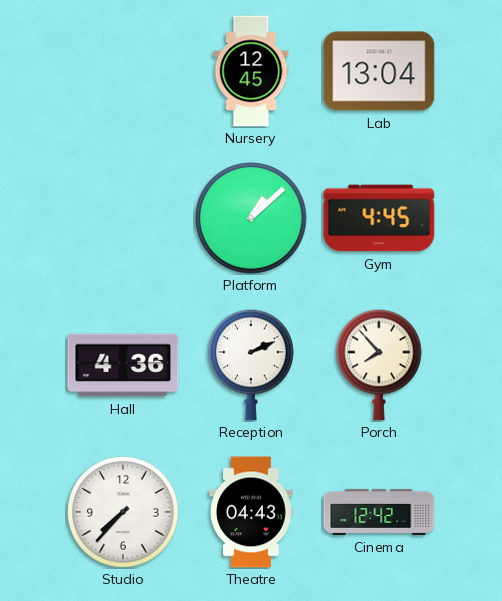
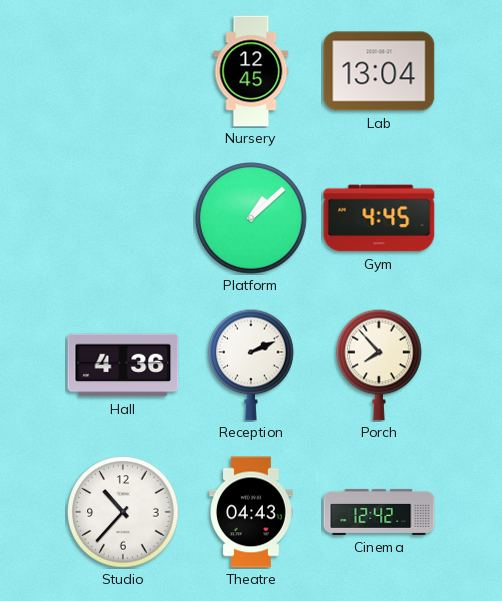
Studio: 7:37 -> 10:37 (123, 512)
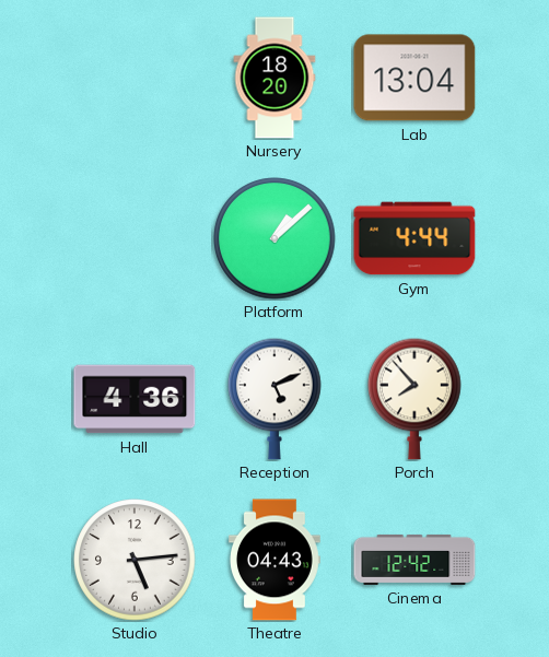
Nursery: 12:45 -> 18:20 (274, 78)
Gym: 4:45 -> 4:44 (414, 238)
Reception: 2:11 -> 5:11 (274, 399)
Studio: 10:37 -> 5:14 (135, 560)
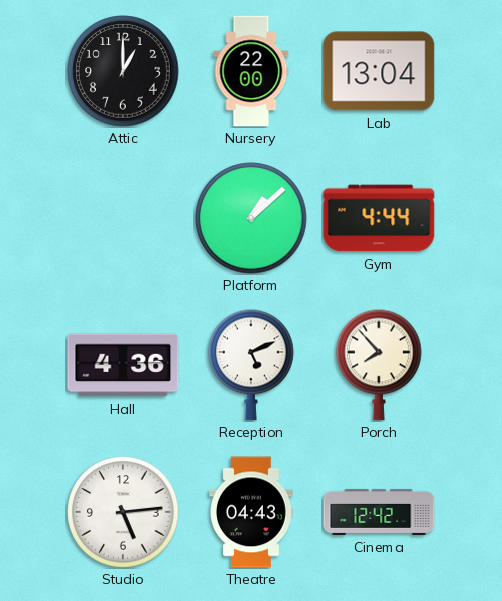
Attic: none -> 1:00 (123, 71)
Nursery: 18:20 -> 22:00 (251, 71)
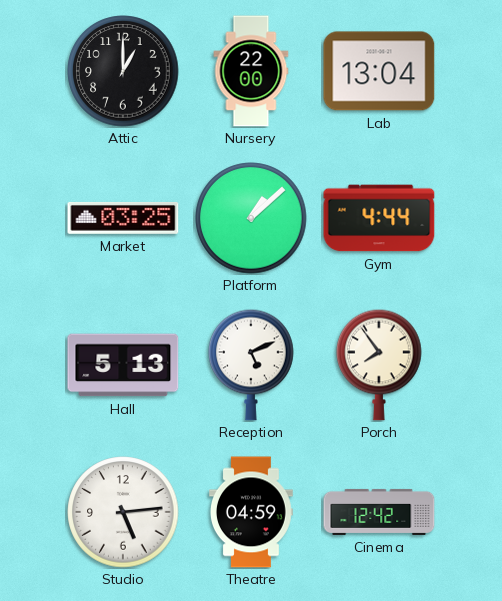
Market: none -> 03:25 (123, 218)
Hall: 4:36 -> 5:13 (123, 365)
Porch: 7:53 -> 7:54 (379, 365)
Theatre: 04:43 -> 04:59 (252, 512)
